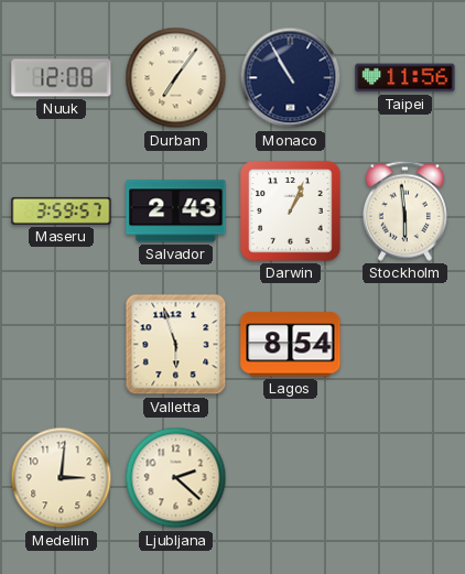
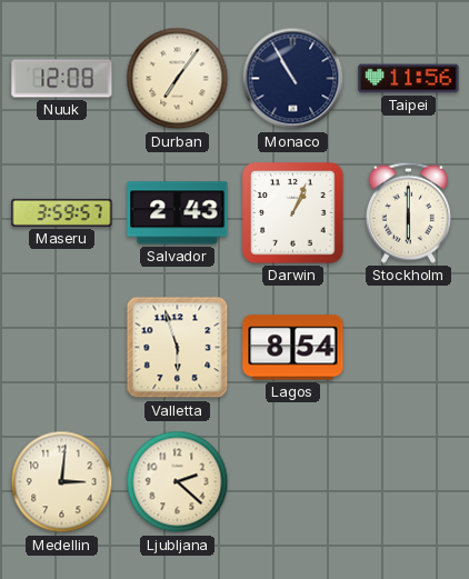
Stockholm: 5:59 -> 6:00 (408, 212)
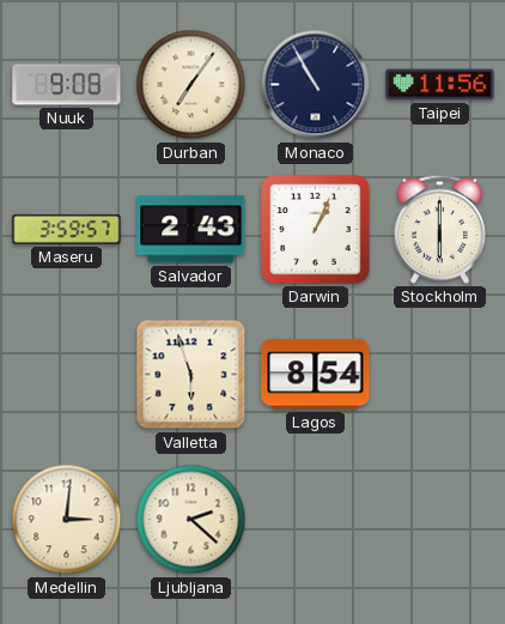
Nuuk: 12:08 -> 9:08 (67, 85)
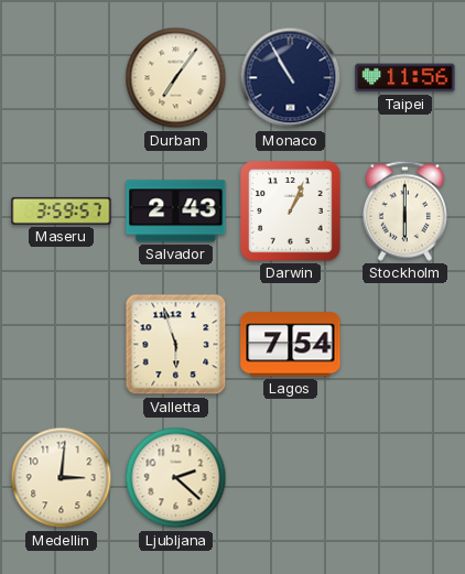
Nuuk: 9:08 -> none (67, 85)
Lagos: 8:54 -> 7:54 (291, 345)
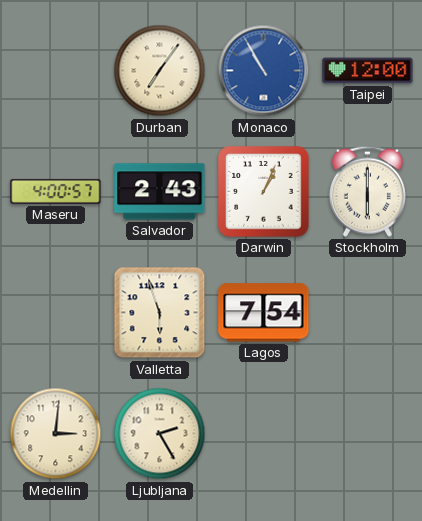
Monaco dial: navy -> blue (264, 71)
Taipei: 11:56 -> 12:00 (368, 71)
Maseru: 3:59 -> 4:00 (56, 191)
Ljubljana: 2:22 -> 2:25 (160, 434)
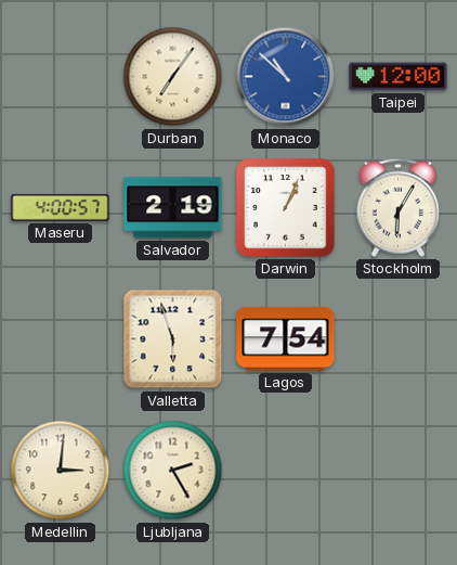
Monaco: 10:55 -> 10:52 (286, 77)
Salvador: 2:43 -> 2:19 (173, 208)
Stockholm: 6:00 -> 6:05 (397, 207)
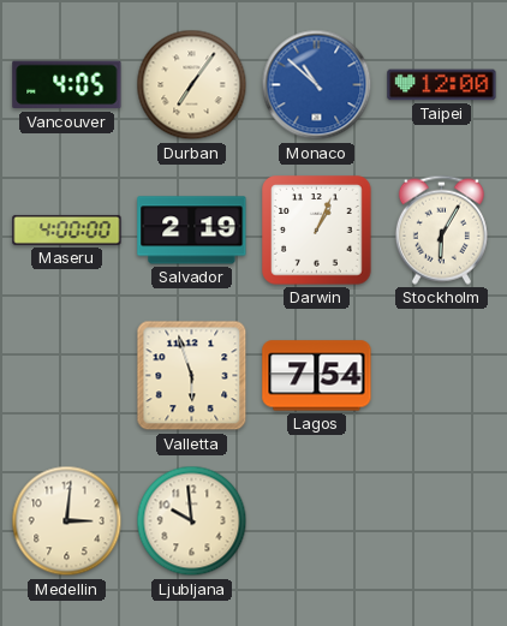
Vancouver: none -> 4:05 (67, 85)
Maseru: 4:00:57 -> 4:00:00 (67, 229)
Ljubljana: 2:25 -> 9:59 (192, 521)
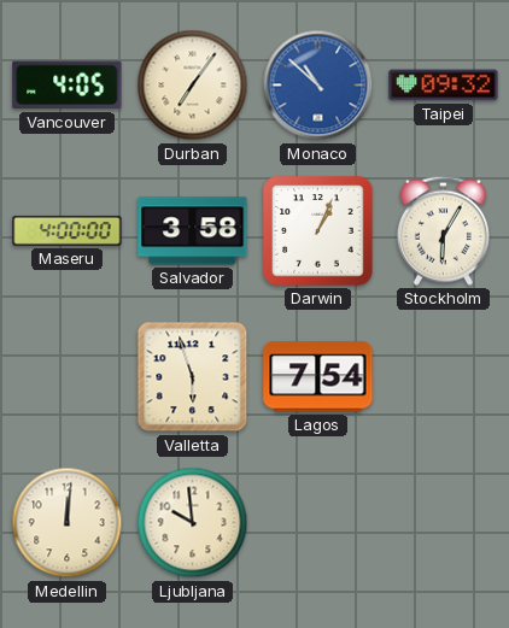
Taipei: 12:00 -> 09:32 (444, 86)
Salvador: 2:19 -> 3:58 (193, 231)
Medellin: 3:01 -> 12:01 (68, 523)
